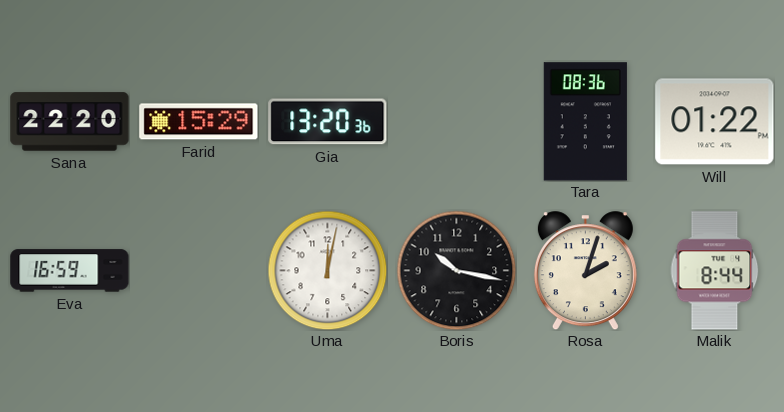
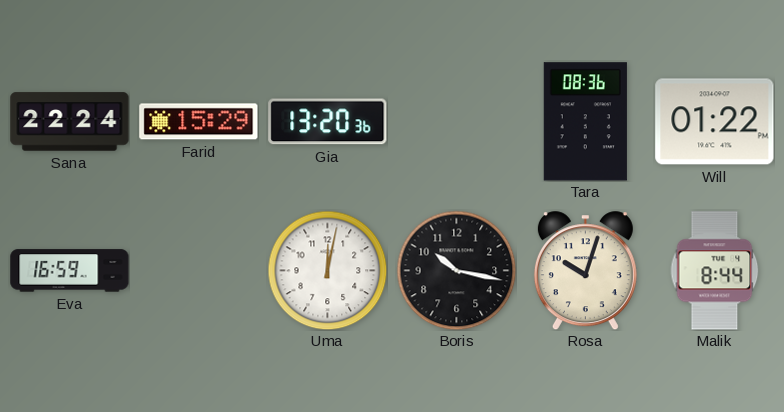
Sana: 22:20 -> 22:24 (70, 122)
Rosa: 2:03 -> 10:03 (585, 271)
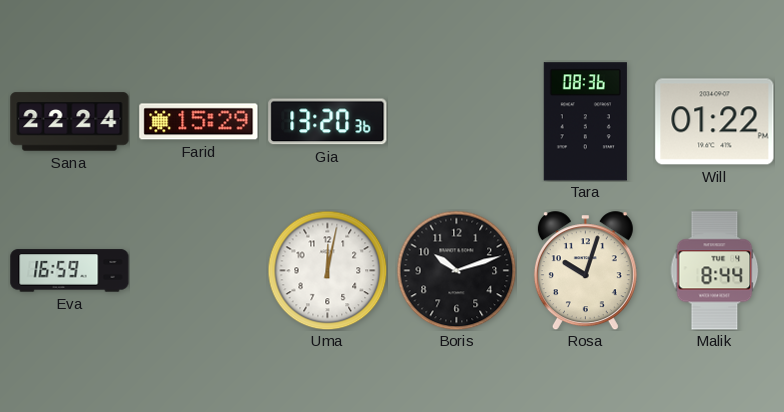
Boris: 10:17 -> 10:12 (456, 270)
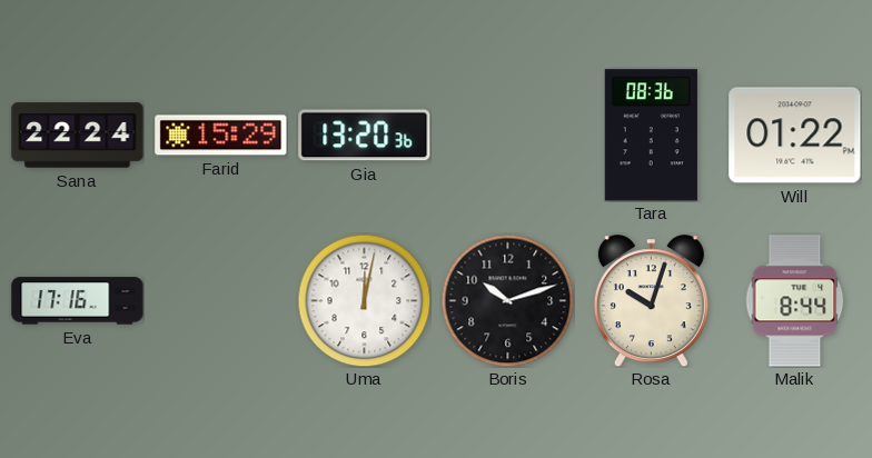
Eva: 16:59 -> 17:16 (78, 301)
